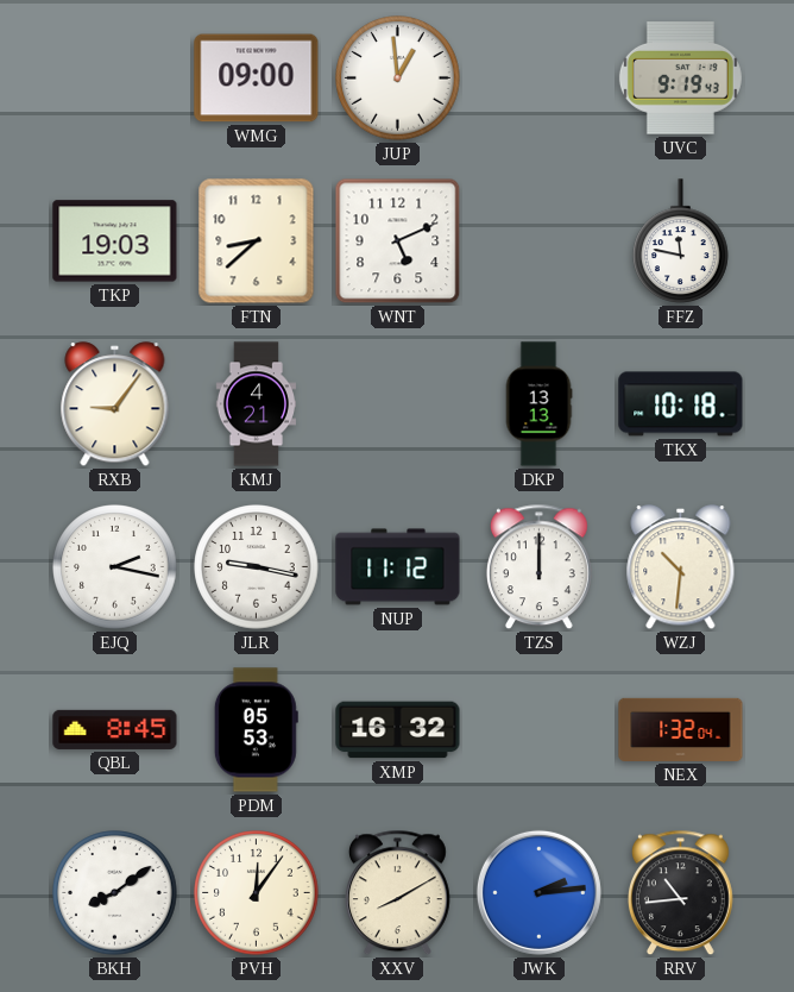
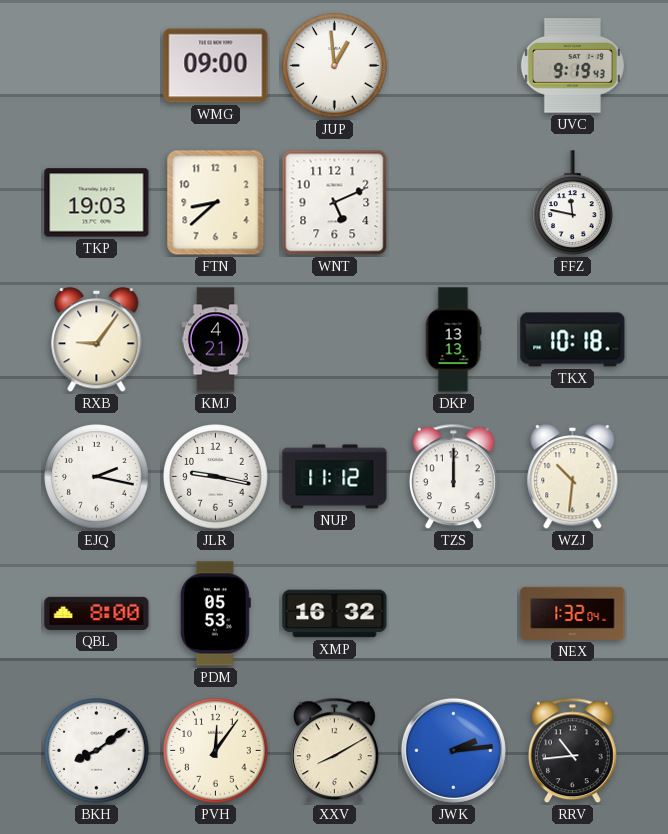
QBL: 8:45 -> 8:00 (97, 613)
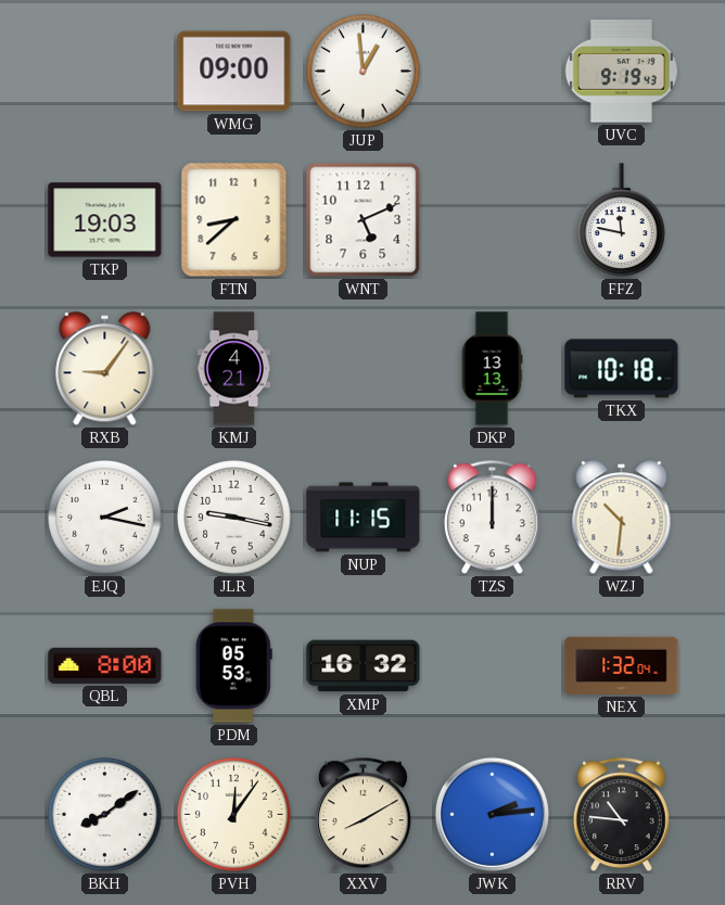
NUP: 11:12 -> 11:15 (364, 518)
RRV: 10:44 -> 10:46 (621, 815)
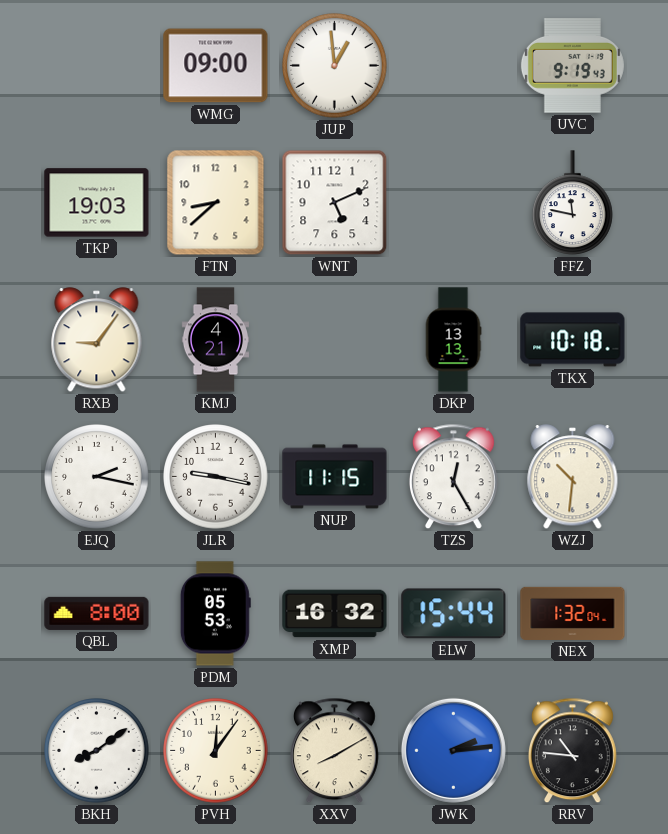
TZS: 12:00 -> 12:25 (453, 477)
ELW: none -> 15:44 (454, 614)
